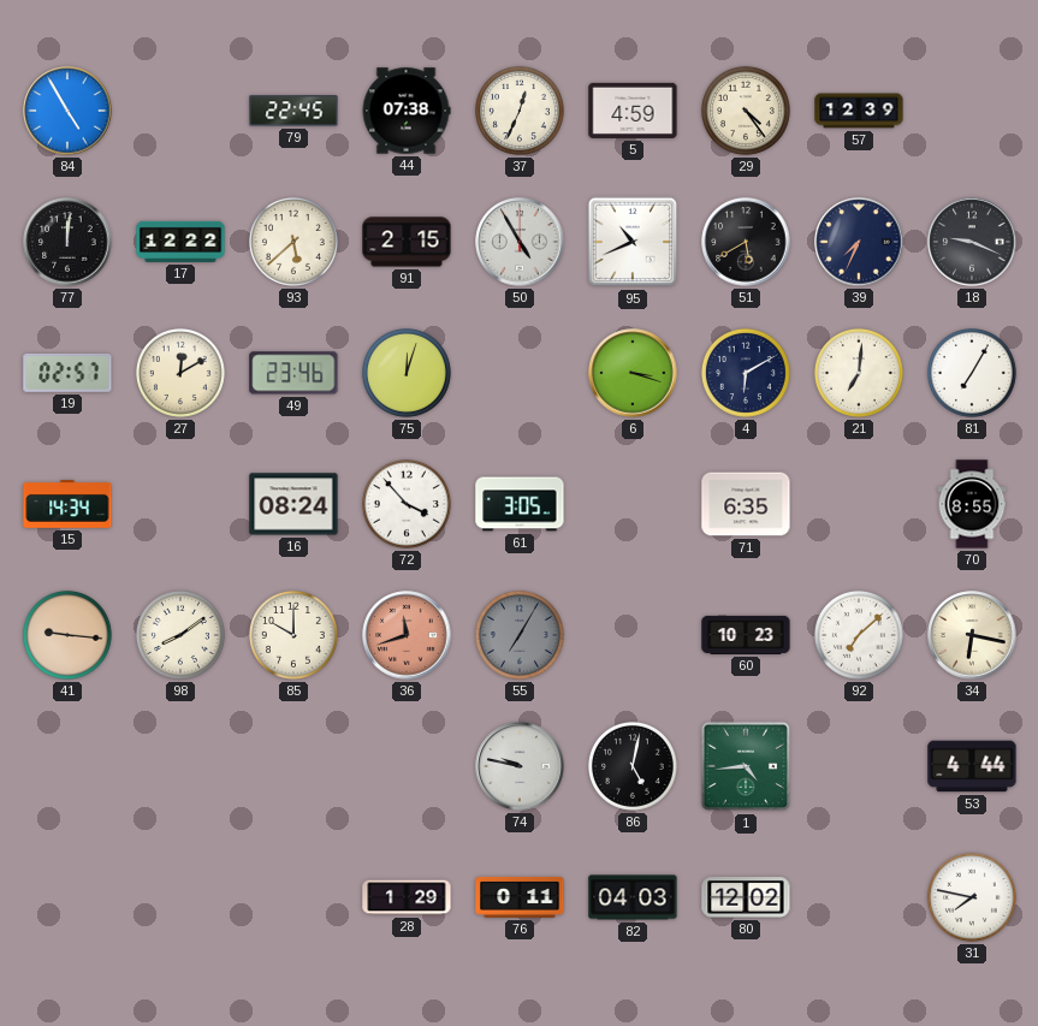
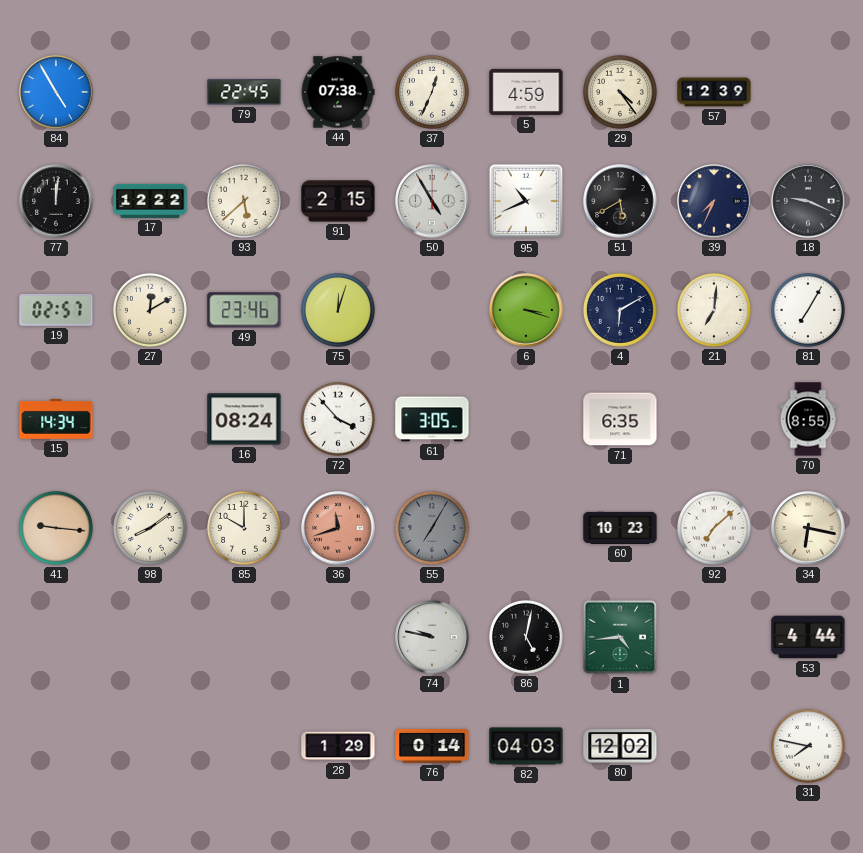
76: 0:11 -> 0:14 (432, 746)
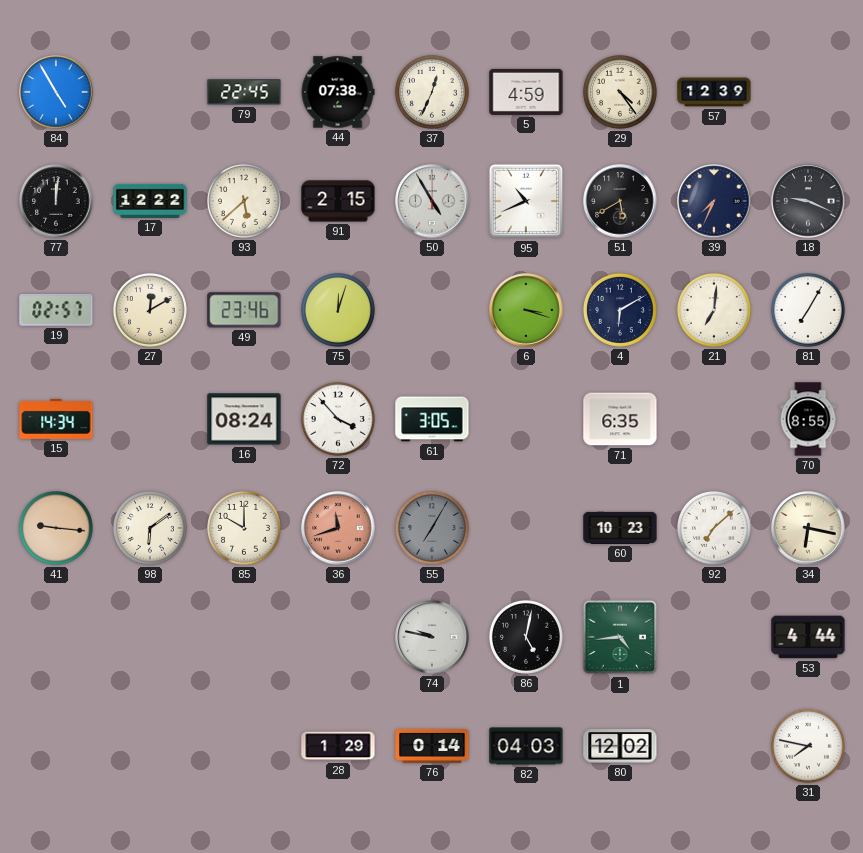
98: 8:09 -> 6:09 (150, 528)
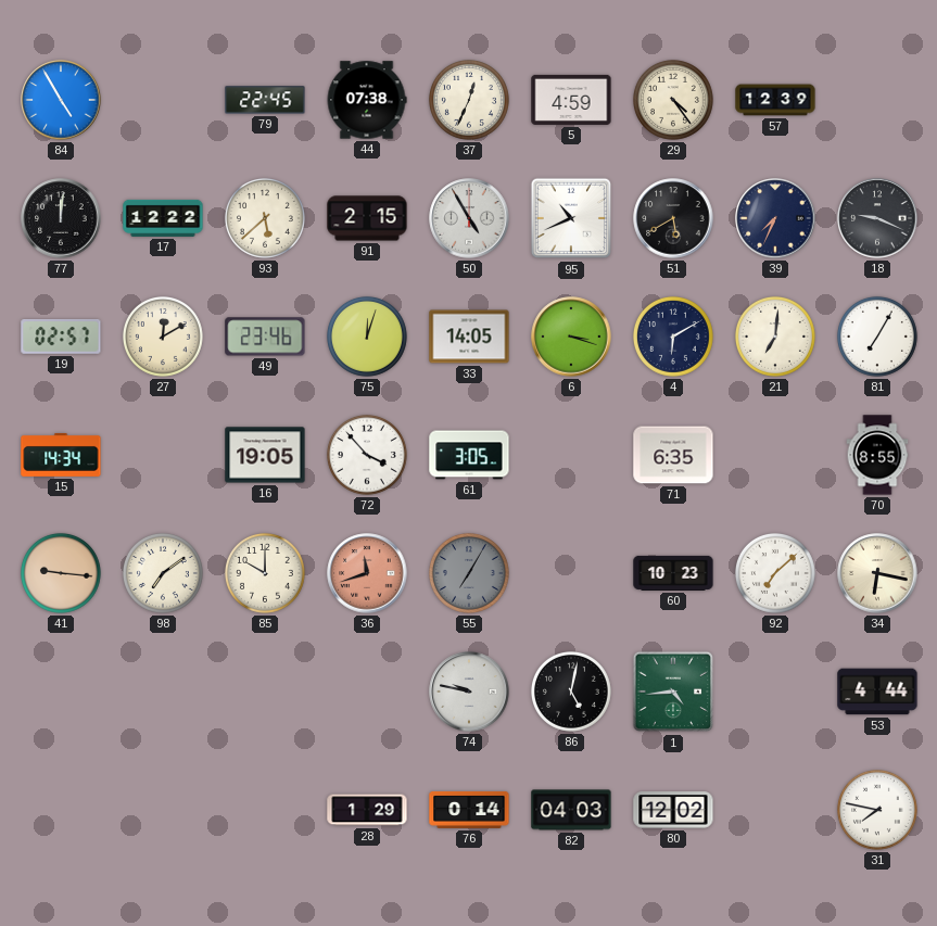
33: none -> 14:05 (469, 337)
16: 08:24 -> 19:05 (265, 455)
98: 6:09 -> 7:09 (163, 573)
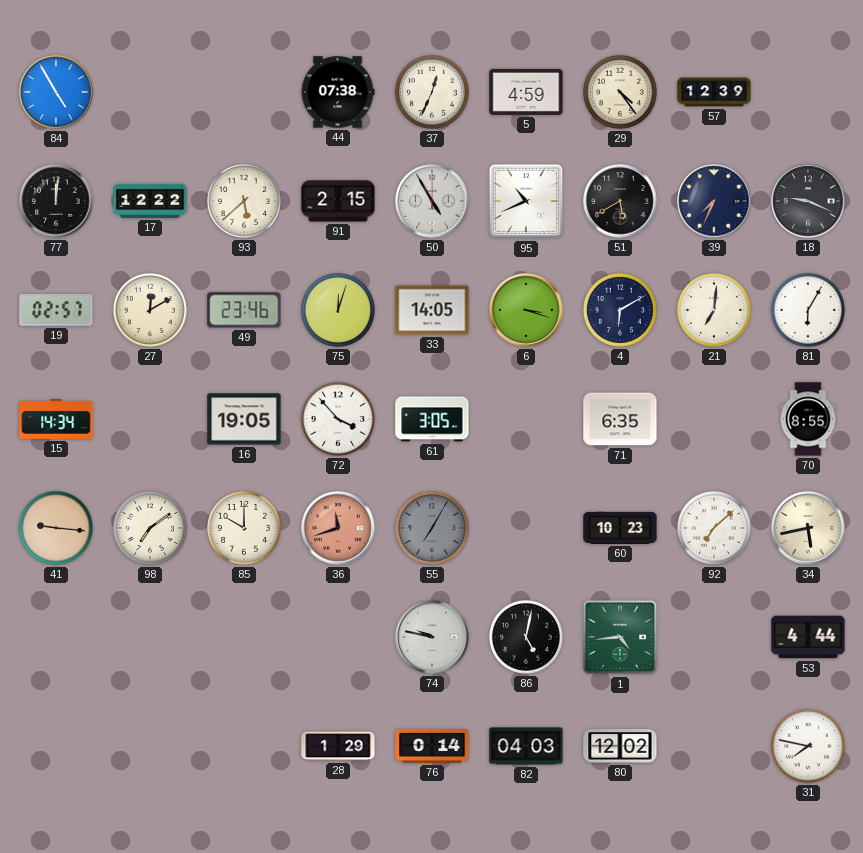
79: 22:45 -> none (265, 100)
81: 7:05 -> 6:05 (808, 310)
34: 6:17 -> 5:43 (808, 528)
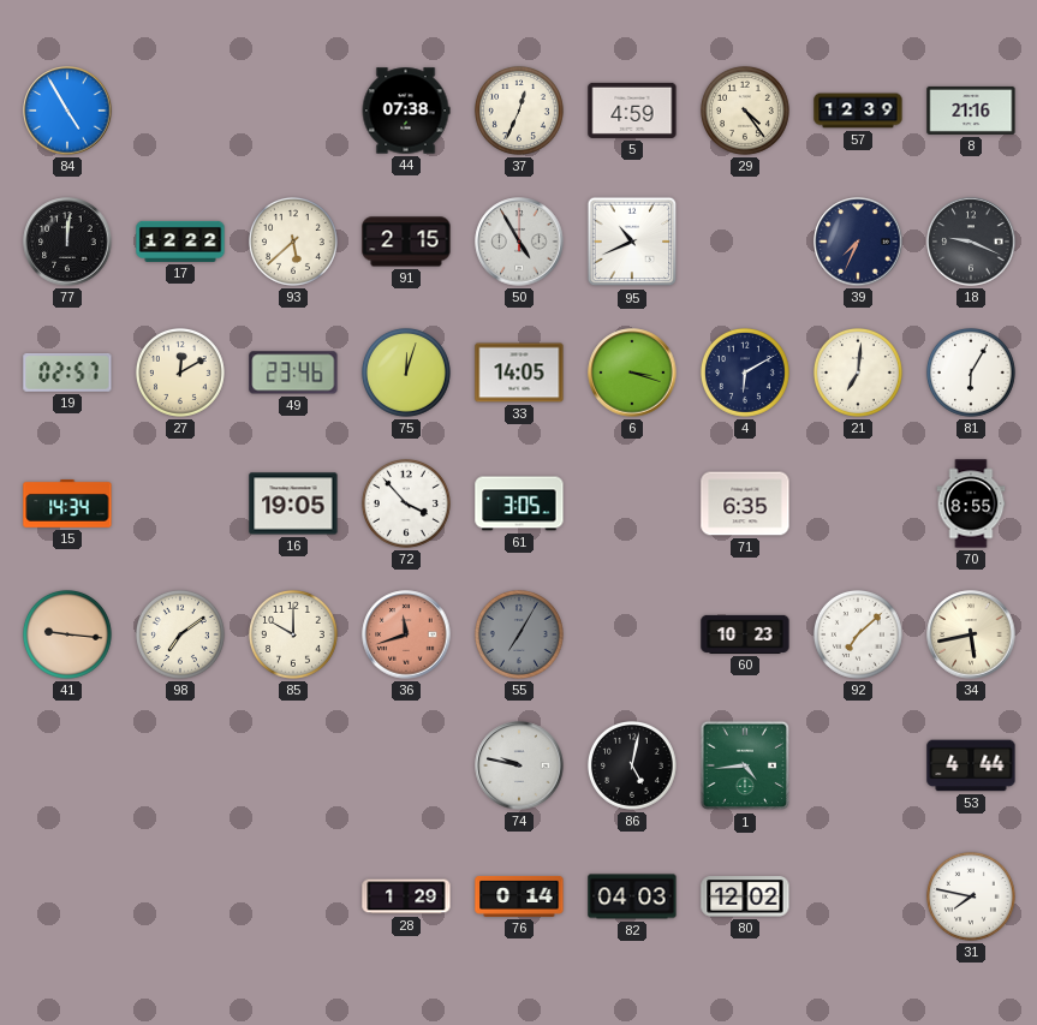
8: none -> 21:16 (971, 111)
51: 5:40 -> none (620, 201)
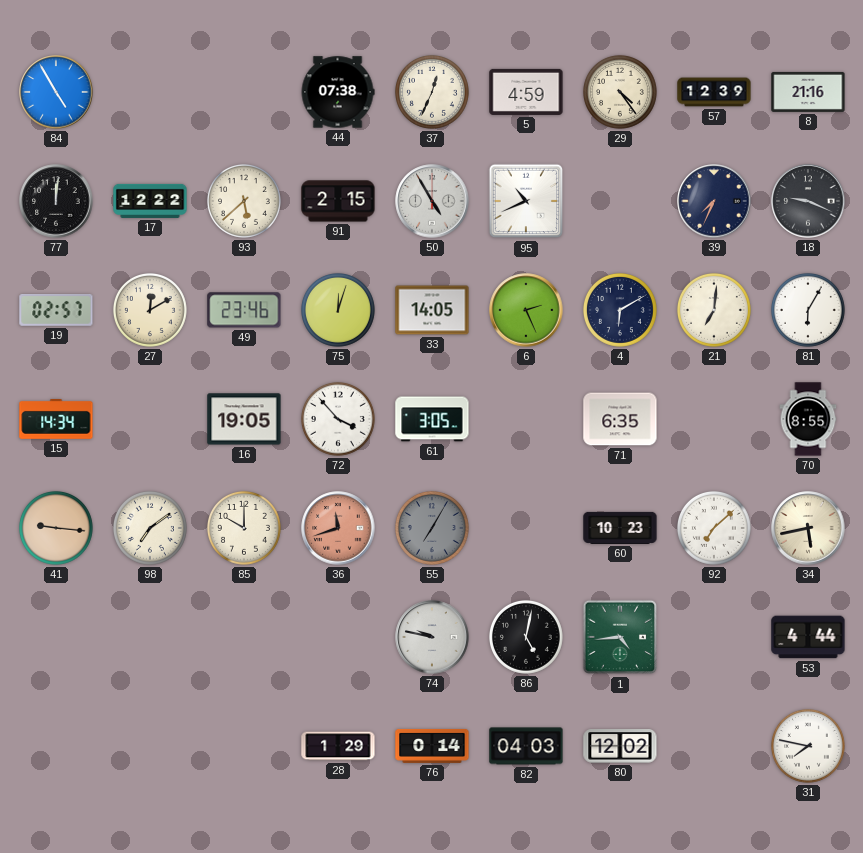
6: 3:18 -> 2:26 (526, 310)
